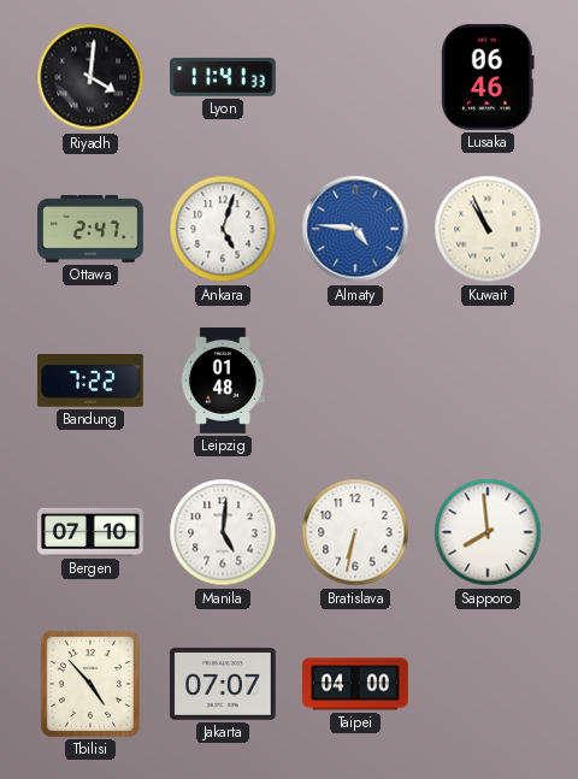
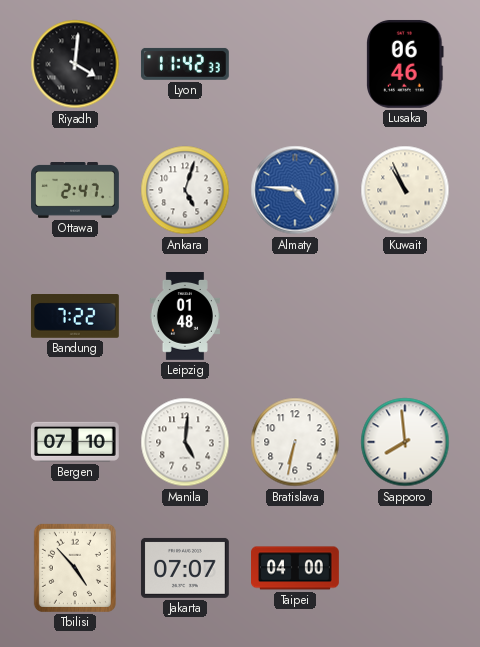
Lyon: 11:41 -> 11:42 (185, 64)
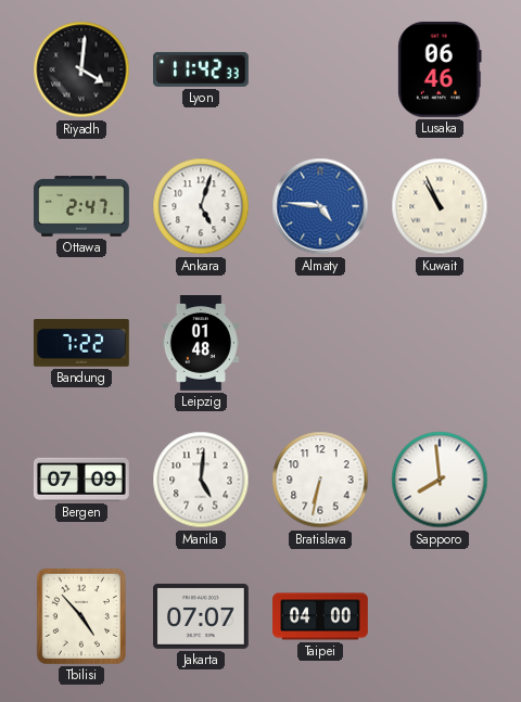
Bergen: 07:10 -> 07:09 (81, 480)
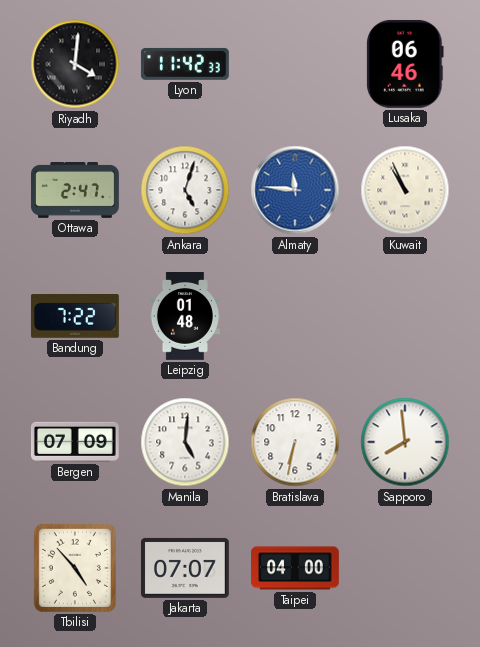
Almaty: 4:46 -> 11:46 (295, 190)
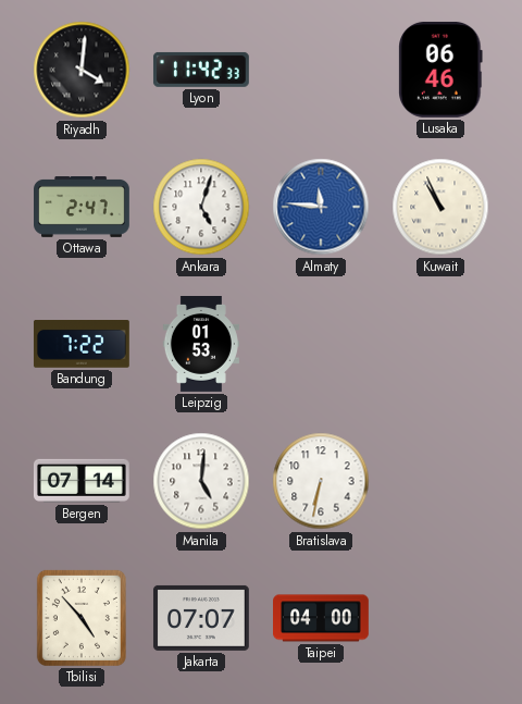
Leipzig: 01:48 -> 01:53 (201, 345)
Bergen: 07:09 -> 07:14 (82, 481)
Sapporo: 7:59 -> none (405, 442)
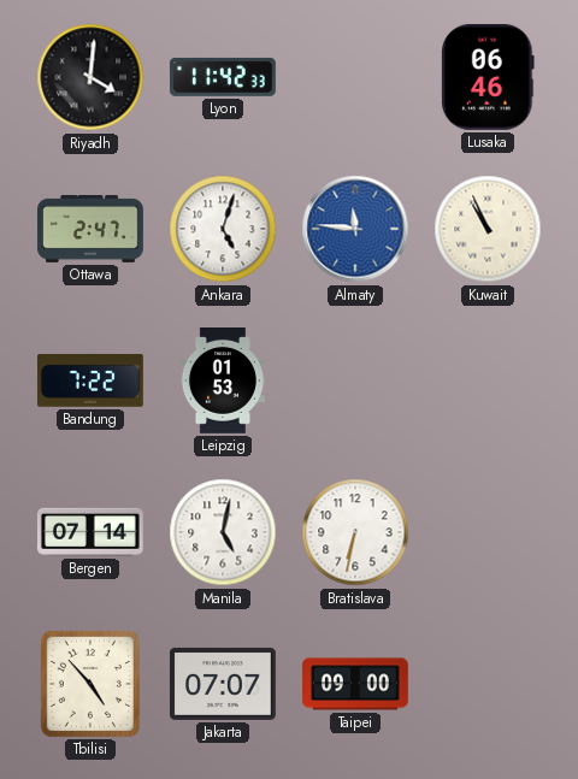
Manila: 5:01 -> 5:02 (223, 532)
Taipei: 04:00 -> 09:00 (356, 684)
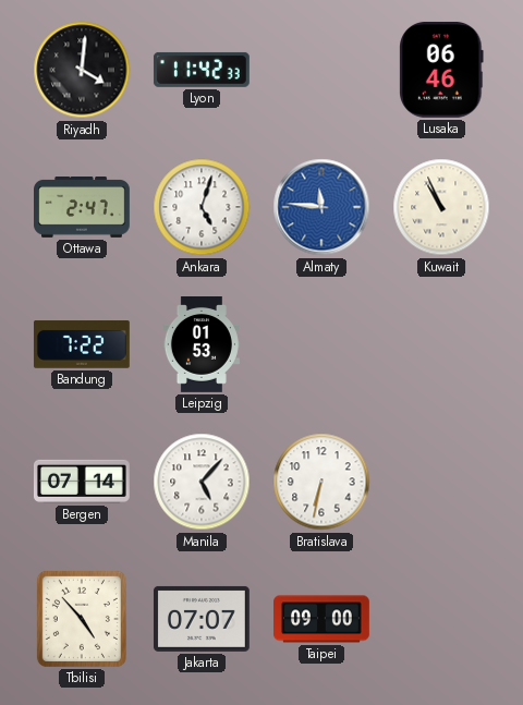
Manila: 5:02 -> 5:07 (202, 482)
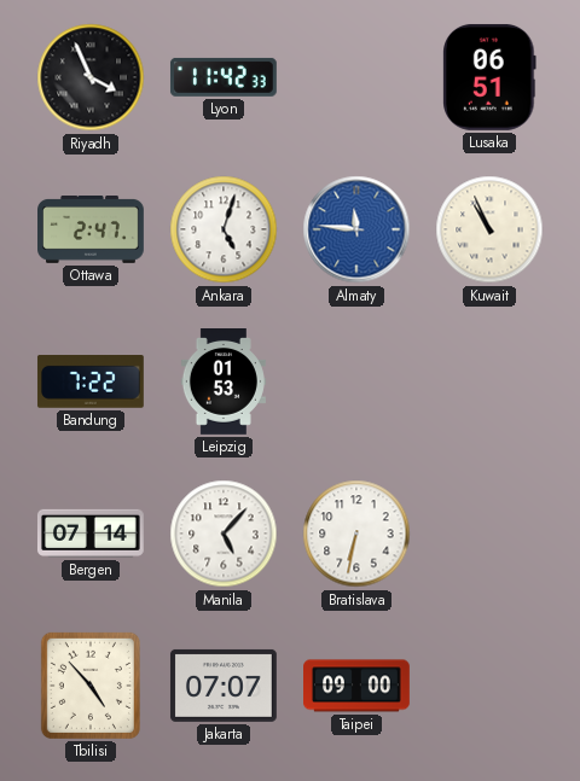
Riyadh: 4:01 -> 3:56 (91, 77)
Lusaka: 06:46 -> 06:51 (489, 77)
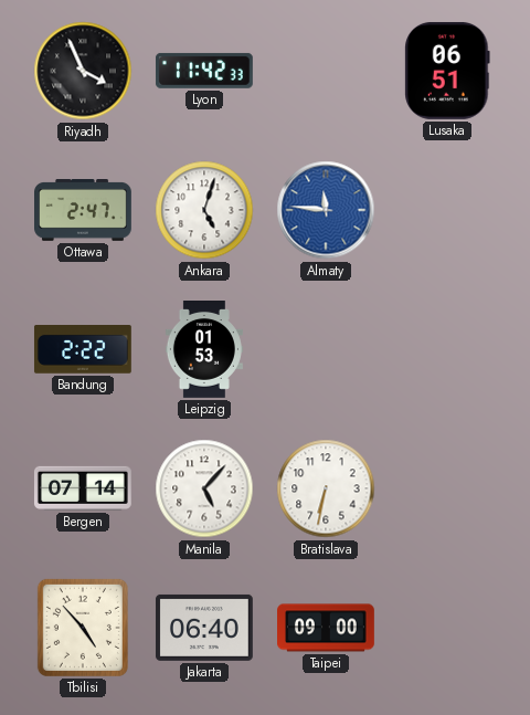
Kuwait: 10:56 -> none (489, 229)
Bandung: 7:22 -> 2:22 (83, 350)
Jakarta: 07:07 -> 06:40 (204, 628)
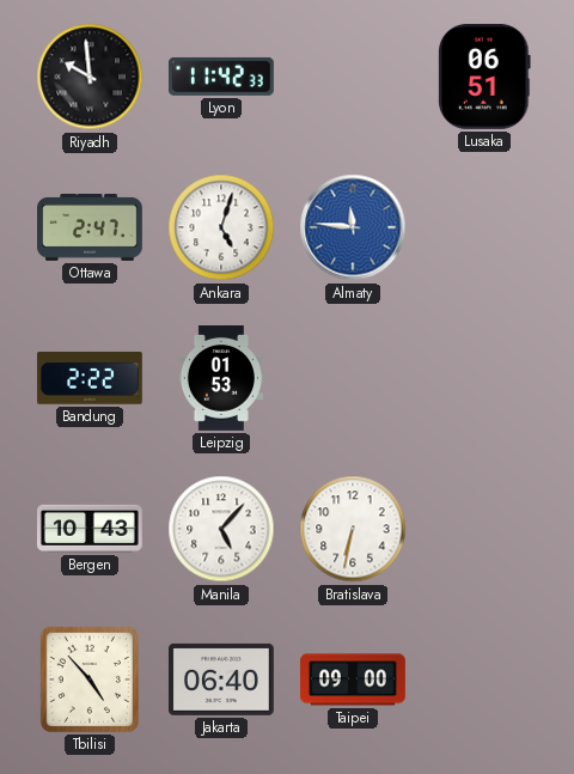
Riyadh: 3:56 -> 9:59 (90, 77)
Bergen: 07:14 -> 10:43 (90, 529)
